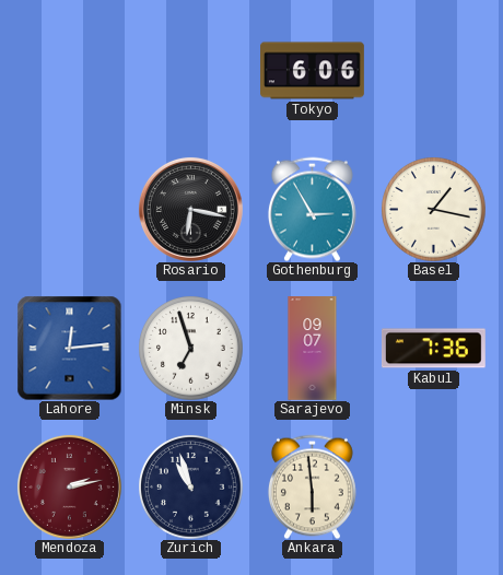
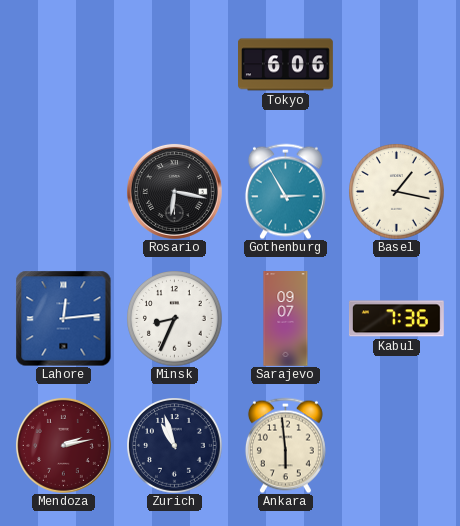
Minsk: 6:57 -> 8:34 (174, 318)
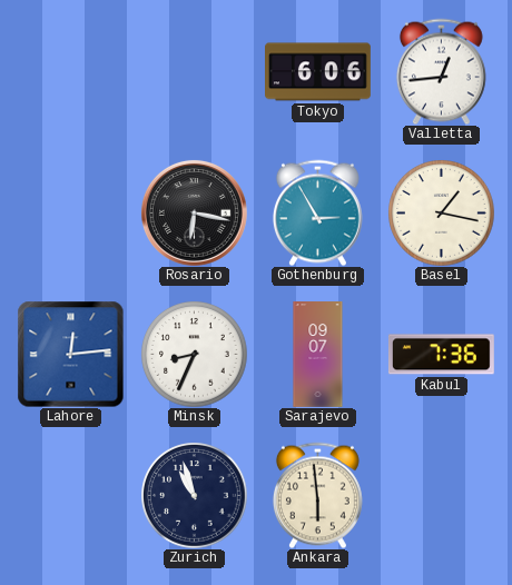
Valletta: none -> 12:44 (441, 71)
Mendoza: 2:13 -> none (63, 445)
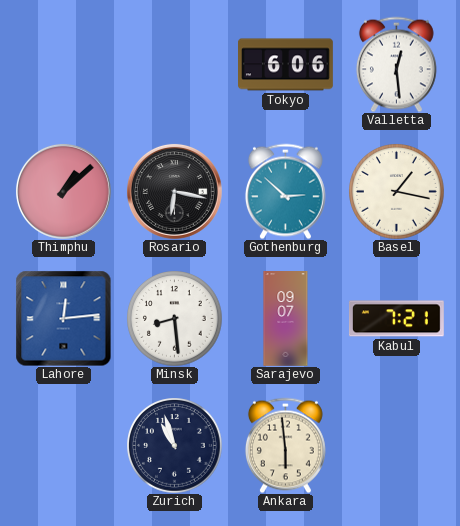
Valletta: 12:44 -> 12:29 (396, 64)
Thimphu: none -> 1:08 (63, 191)
Gothenburg: 2:55 -> 2:52 (285, 191)
Minsk: 8:34 -> 8:29 (174, 318)
Kabul: 7:36 -> 7:21 (396, 319)
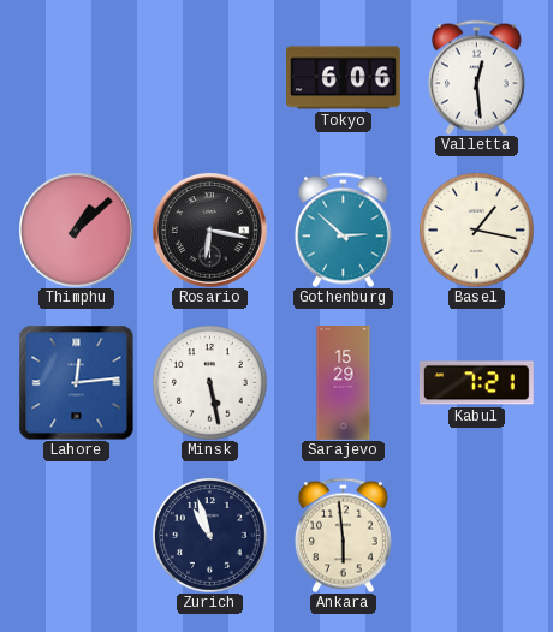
Minsk: 8:29 -> 5:28 (209, 382)
Sarajevo: 09:07 -> 15:29 (344, 383)
